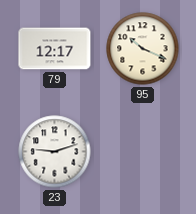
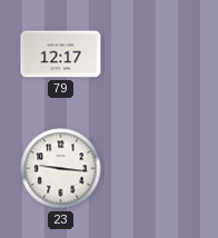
95: 10:19 -> none (143, 49)
23: 9:12 -> 9:16 (61, 169)
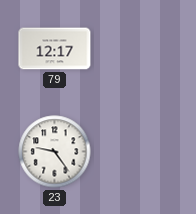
23: 9:16 -> 9:24 (55, 152)
